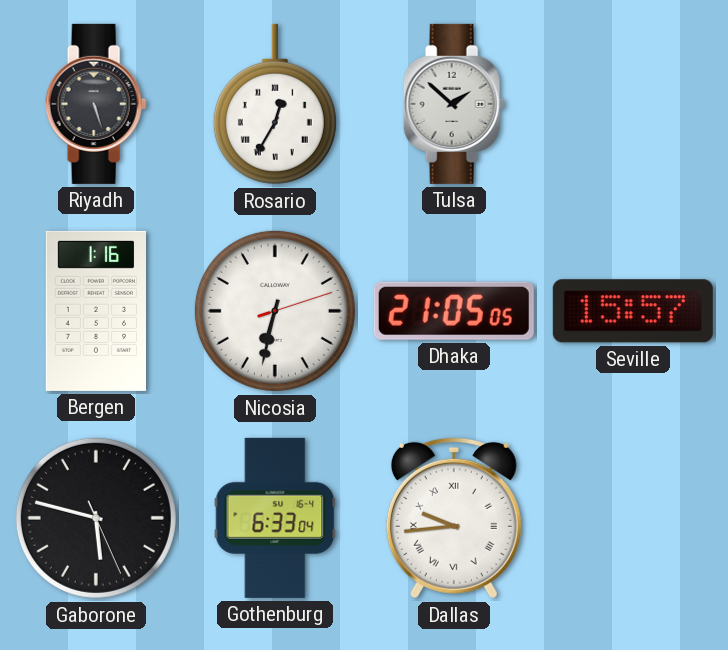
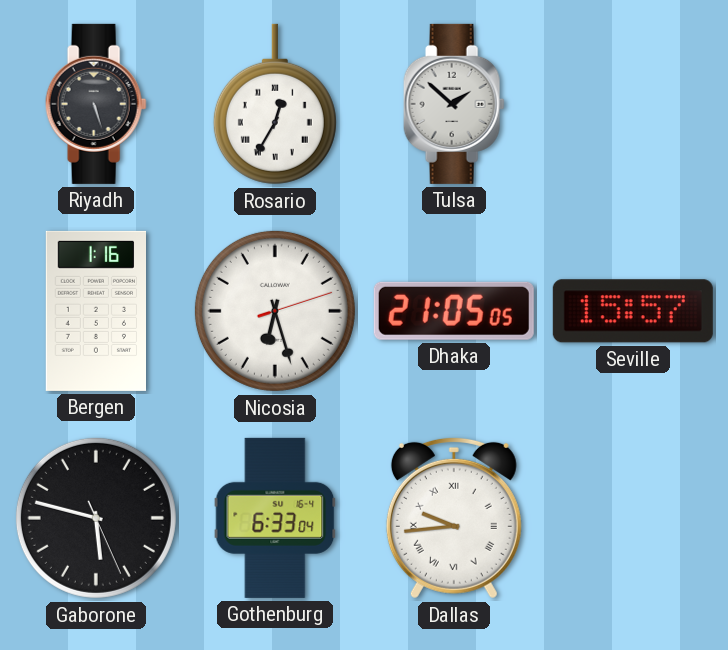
Nicosia: 6:32 -> 6:27 (275, 311)
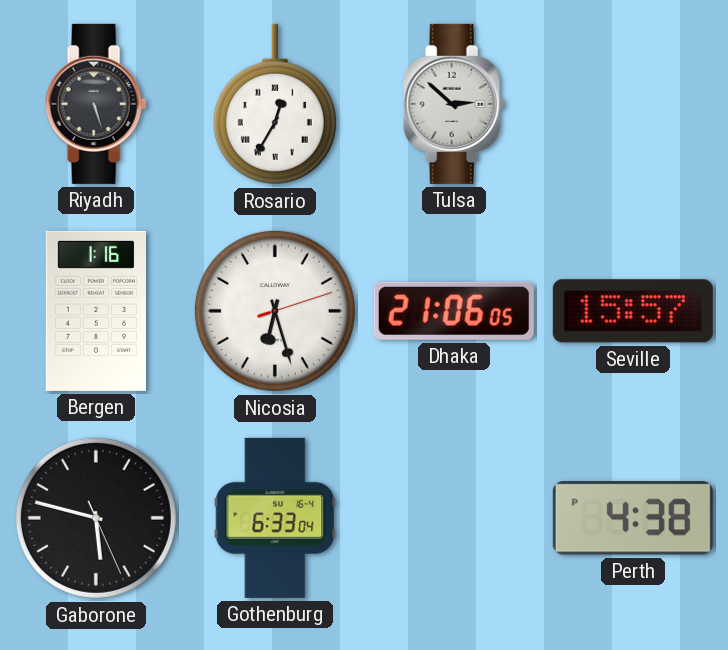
Tulsa: 1:52 -> 2:52 (454, 104)
Dhaka: 21:05 -> 21:06 (454, 311)
Dallas: 9:44 -> none (454, 518)
Perth: none -> 4:38 (633, 518)
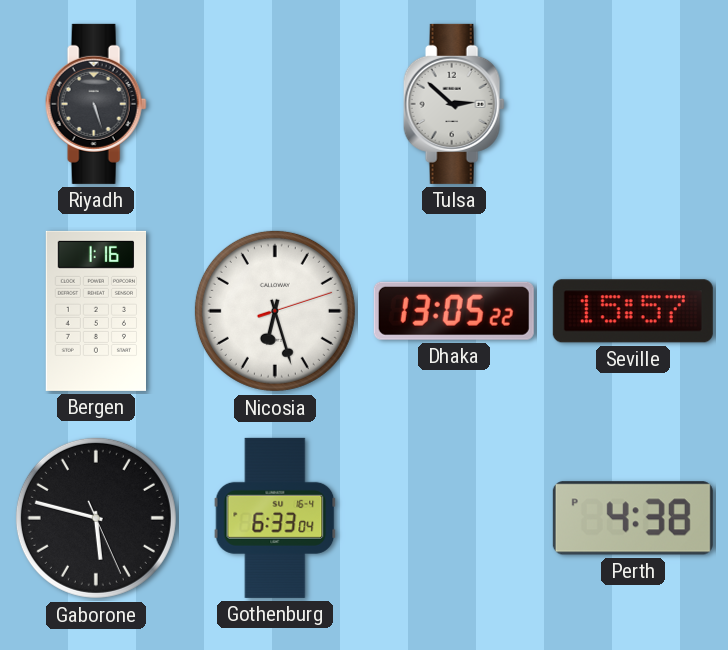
Rosario: 12:35 -> none (275, 104)
Dhaka: 21:06 -> 13:05 (454, 311)
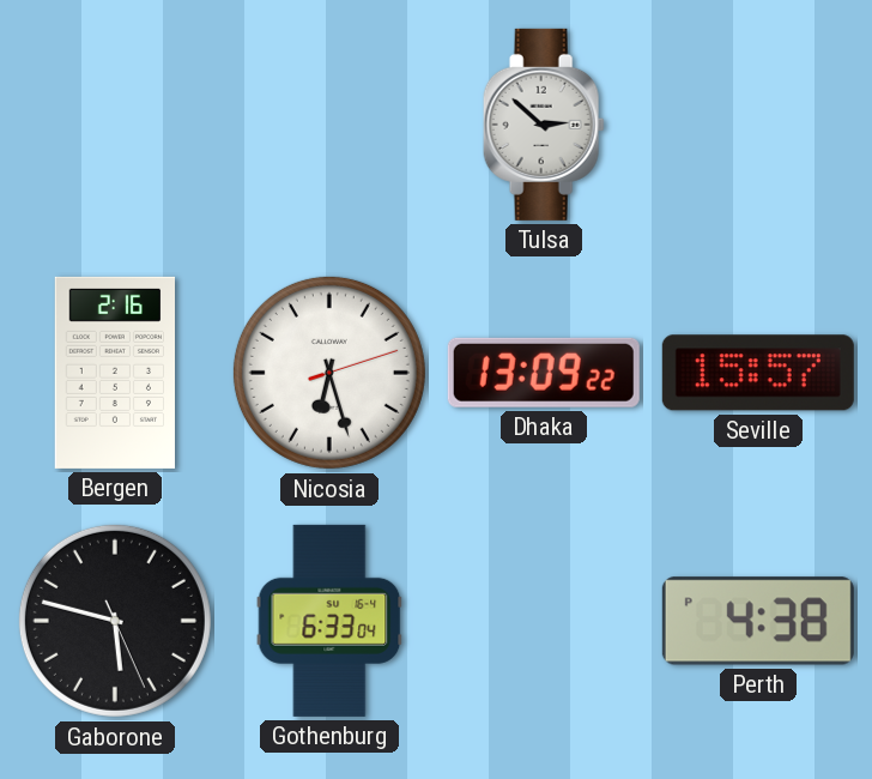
Riyadh: 5:27 -> none (96, 104)
Bergen: 1:16 -> 2:16 (114, 373)
Dhaka: 13:05 -> 13:09 (544, 373)
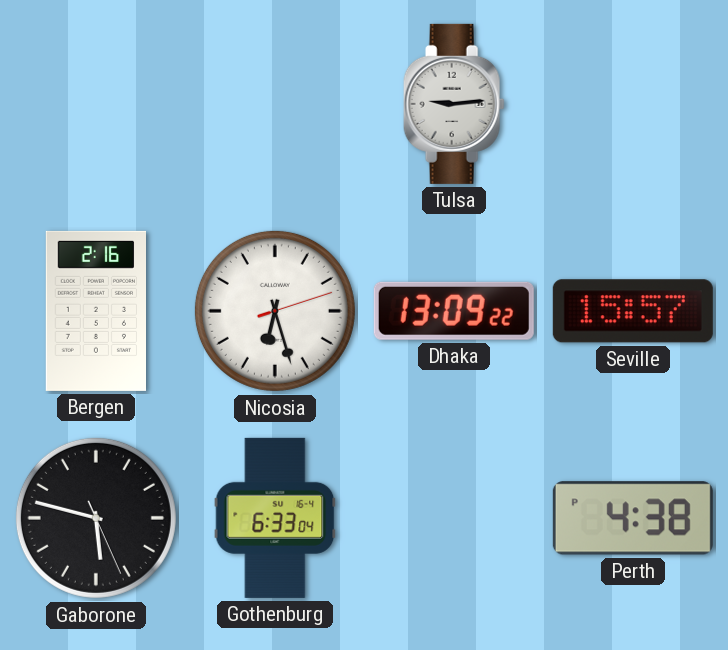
Tulsa: 2:52 -> 9:14 (454, 104)
